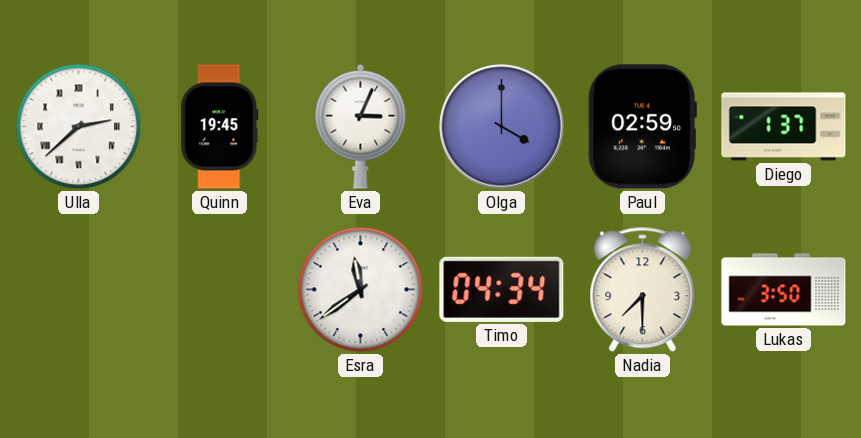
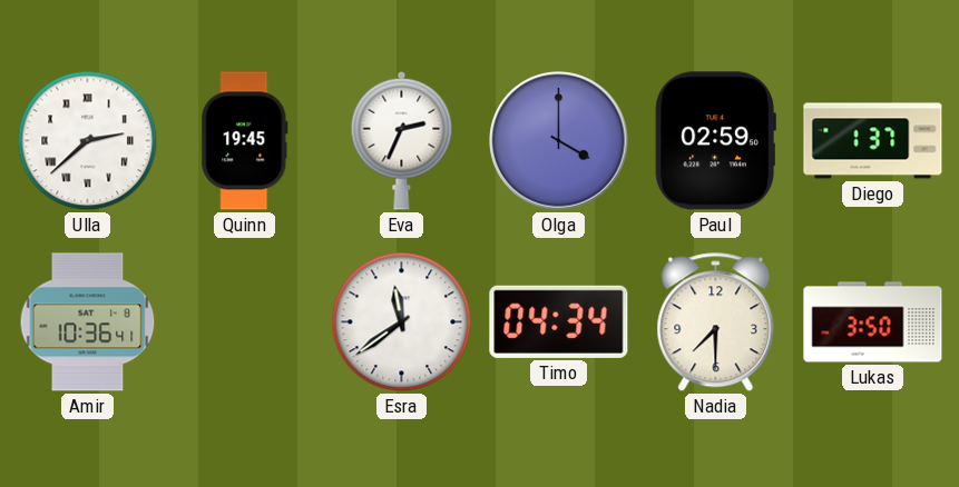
Eva: 3:04 -> 2:34 (402, 140)
Amir: none -> 10:36 (88, 322)
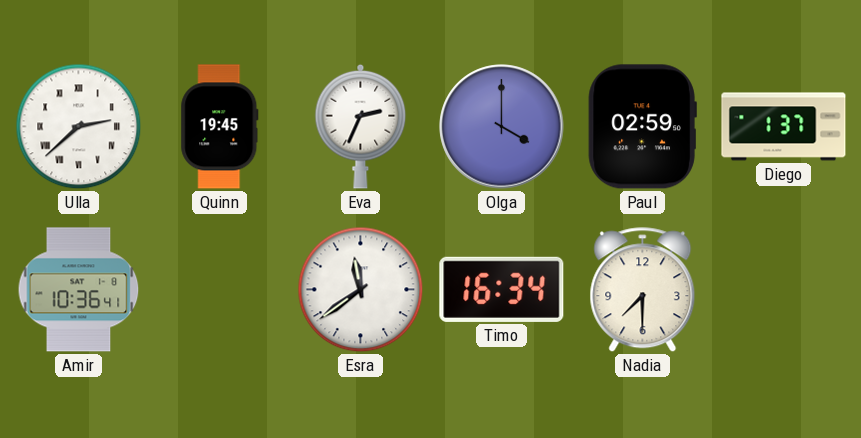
Timo: 04:34 -> 16:34 (502, 289)
Lukas: 3:50 -> none (873, 322)
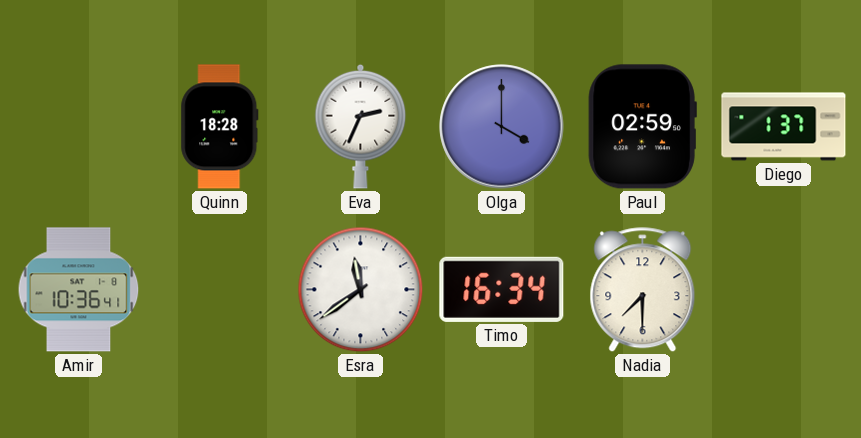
Ulla: 2:38 -> none (79, 127)
Quinn: 19:45 -> 18:28 (220, 127)
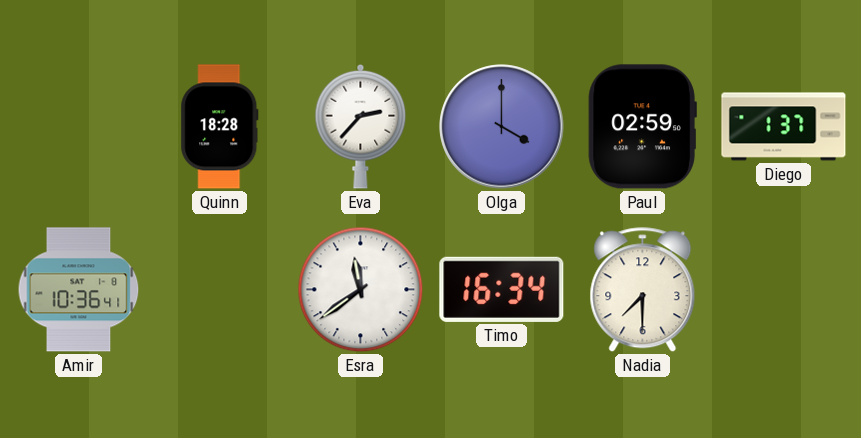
Eva: 2:34 -> 2:37 (361, 126)
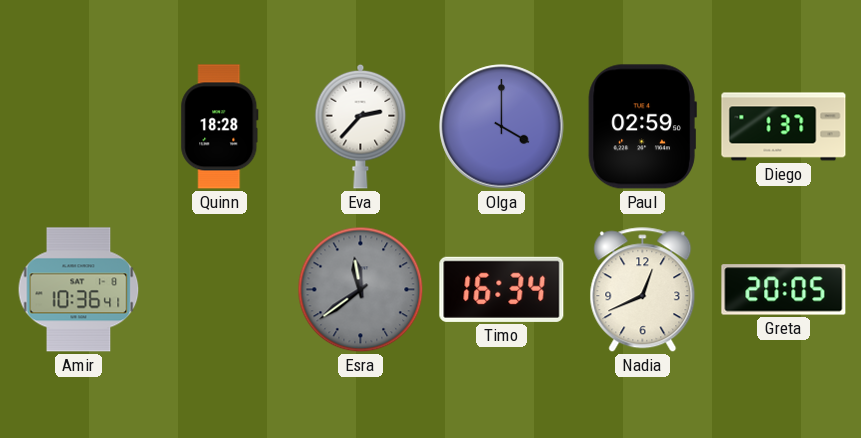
Esra dial: white -> grey (361, 290)
Nadia: 7:30 -> 12:41 (643, 290)
Greta: none -> 20:05 (784, 290)
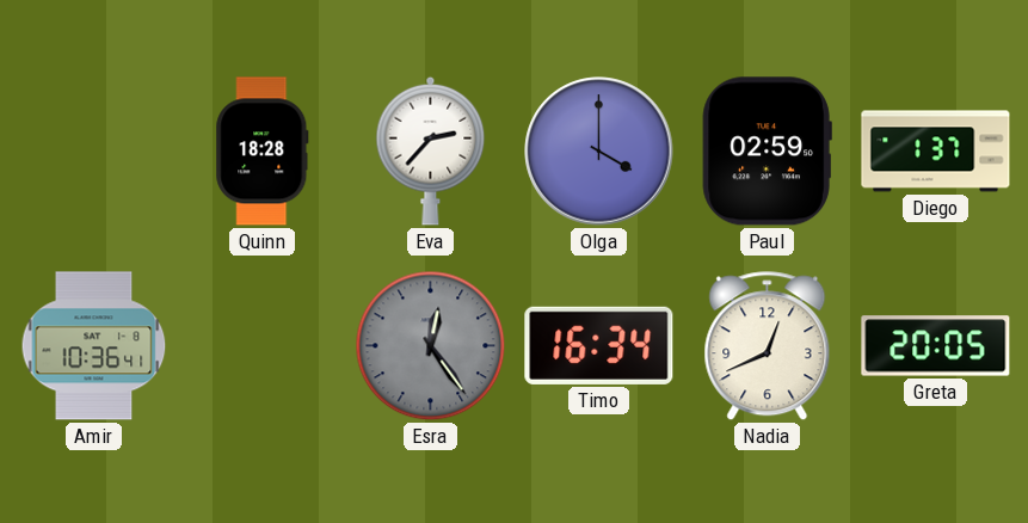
Esra: 11:39 -> 12:24 (431, 346)
